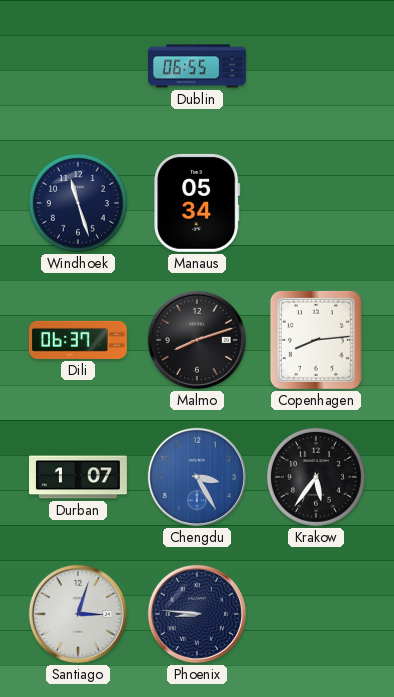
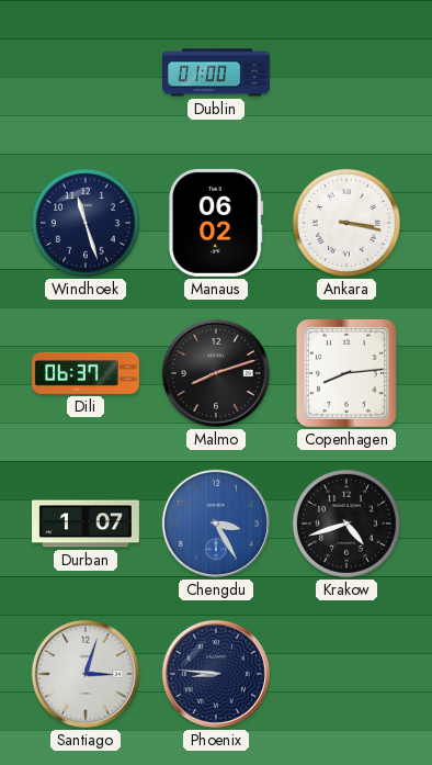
Dublin: 06:55 -> 01:00 (217, 72)
Manaus: 05:34 -> 06:02 (216, 223)
Ankara: none -> 3:17 (346, 223)
Krakow: 5:36 -> 4:42 (346, 524)
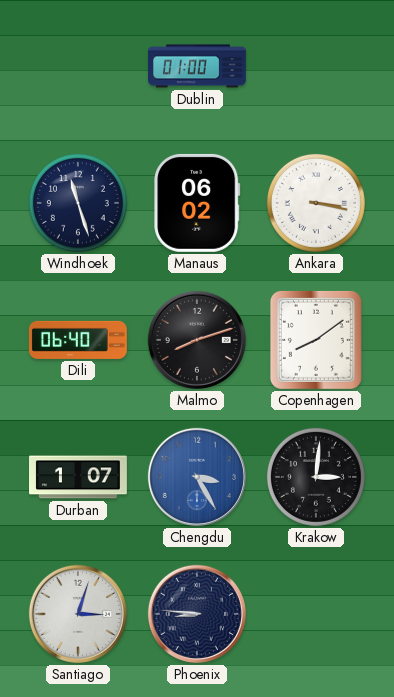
Dili: 06:37 -> 06:40 (78, 340)
Copenhagen: 8:14 -> 8:09 (316, 340)
Krakow: 4:42 -> 3:01 (316, 477)
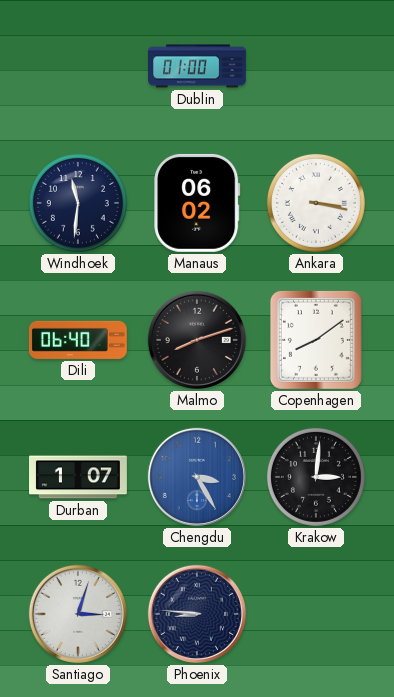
Windhoek: 11:27 -> 11:31 (78, 203)
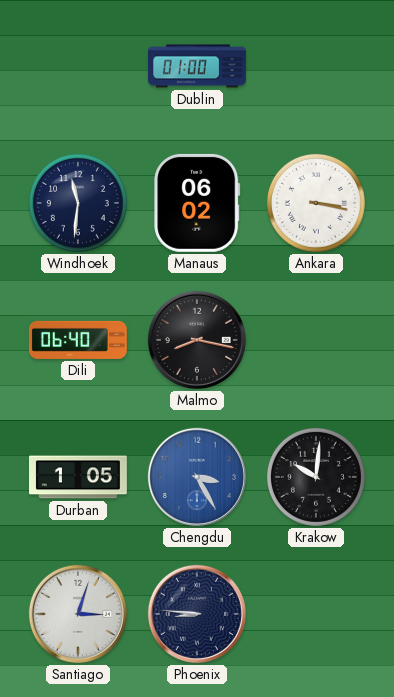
Malmo: 8:12 -> 8:17 (197, 340)
Copenhagen: 8:09 -> none (316, 340)
Durban: 1:07 -> 1:05 (79, 477)
Krakow: 3:01 -> 10:01 (316, 477)
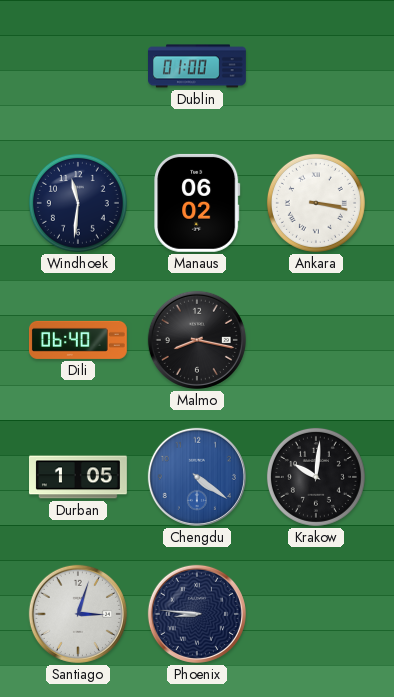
Chengdu: 3:25 -> 4:21 (197, 477)
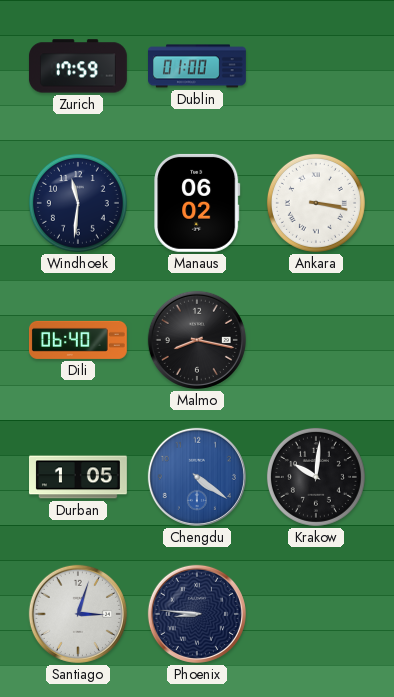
Zurich: none -> 17:59 (78, 66)
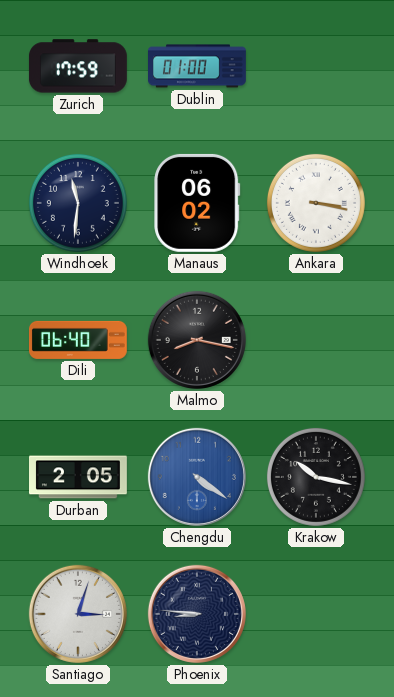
Durban: 1:05 -> 2:05 (79, 477)
Krakow: 10:01 -> 10:17 (316, 477)
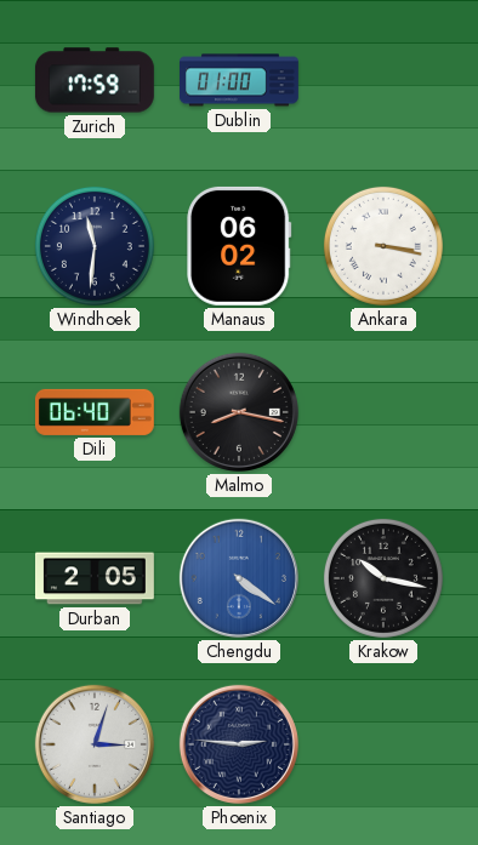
Phoenix: 8:46 -> 2:46 (239, 744)
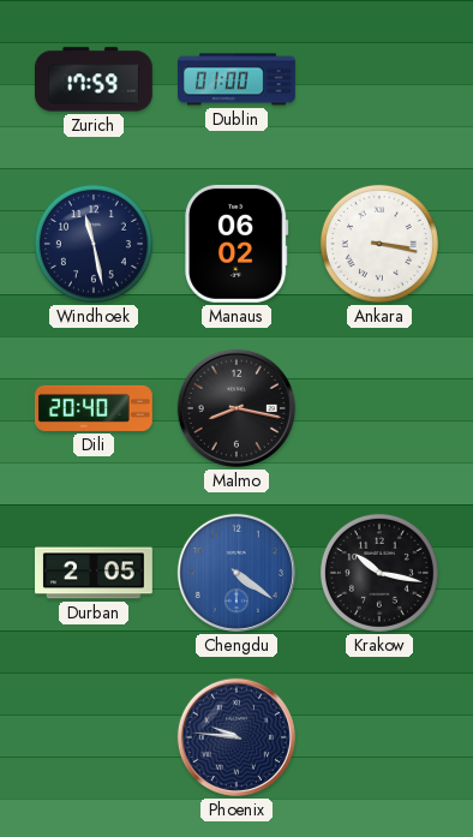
Windhoek: 11:31 -> 11:28 (94, 244)
Dili: 06:40 -> 20:40 (94, 408)
Santiago: 3:03 -> none (95, 744)
Phoenix: 2:46 -> 9:46 (237, 737)
